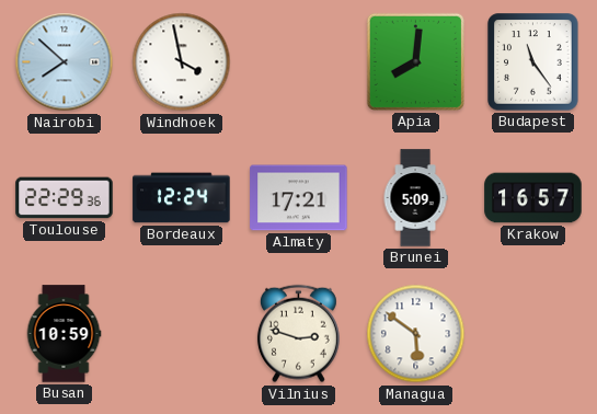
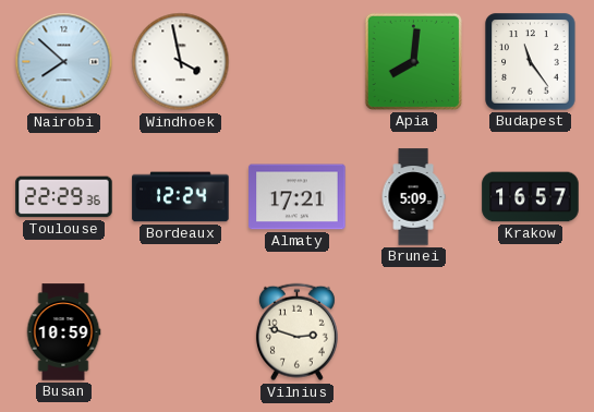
Managua: 5:51 -> none (416, 334)
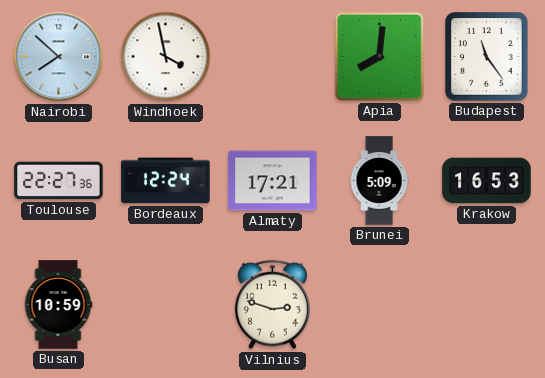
Toulouse: 22:29 -> 22:27 (59, 181)
Krakow: 16:57 -> 16:53 (487, 181)
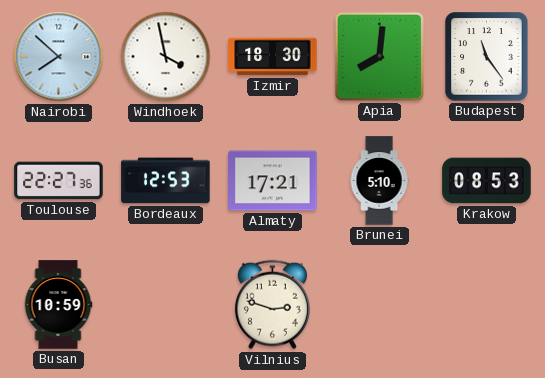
Izmir: none -> 18:30 (273, 57)
Bordeaux: 12:24 -> 12:53 (166, 181)
Brunei: 5:09 -> 5:10 (379, 181)
Krakow: 16:53 -> 08:53 (487, 181)
